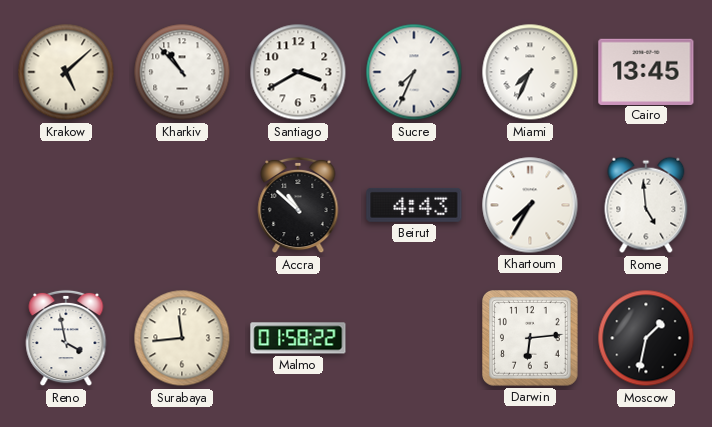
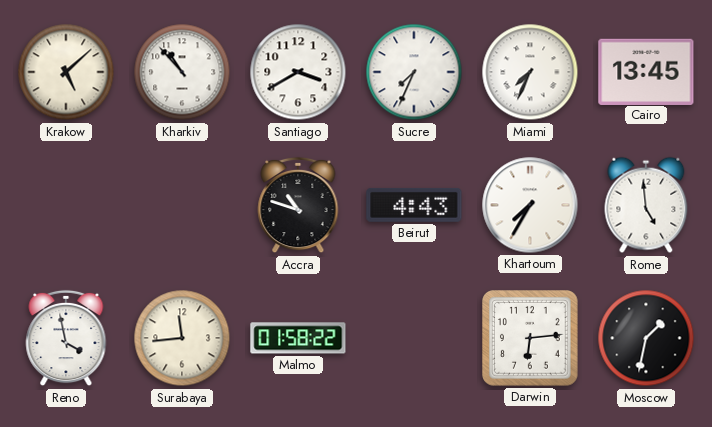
Accra: 10:52 -> 10:48 (298, 205)
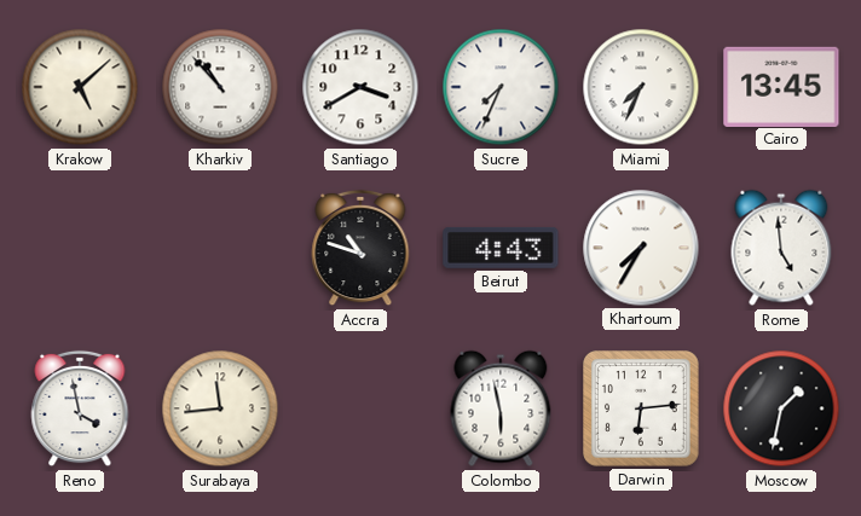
Malmo: 01:58 -> none (298, 338)
Colombo: none -> 5:58 (501, 408)
